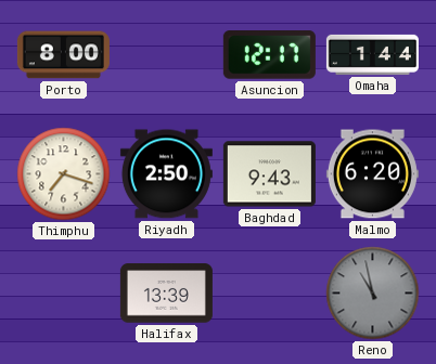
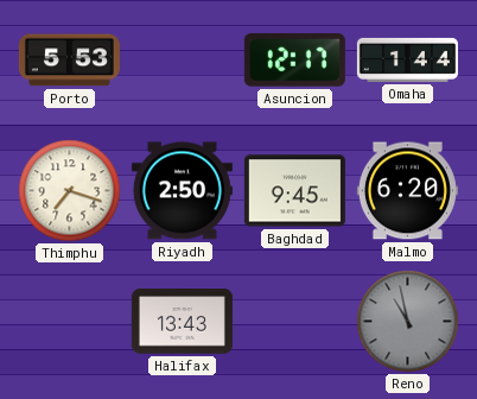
Porto: 8:00 -> 5:53 (69, 61)
Baghdad: 9:43 -> 9:45 (294, 191)
Halifax: 13:39 -> 13:43 (182, 322)
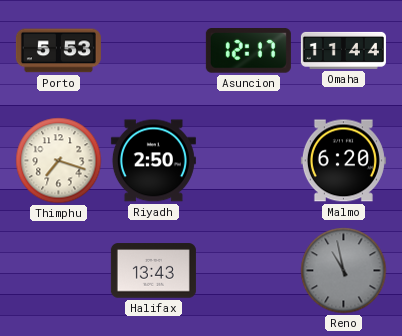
Omaha: 1:44 -> 11:44 (343, 50)
Baghdad: 9:45 -> none (294, 191)
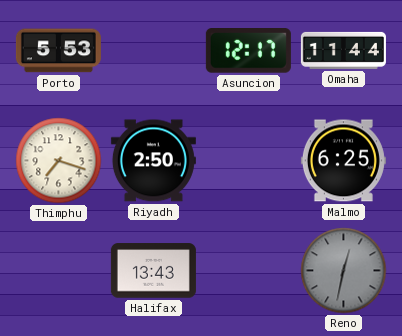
Malmo: 6:20 -> 6:25 (343, 161)
Reno: 10:58 -> 12:32 (344, 271)
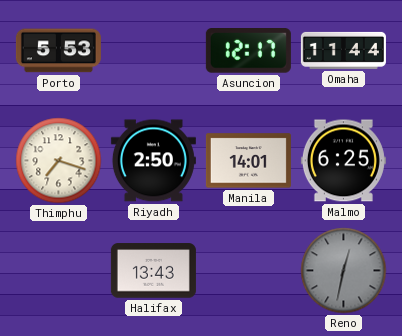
Manila: none -> 14:01 (248, 161)
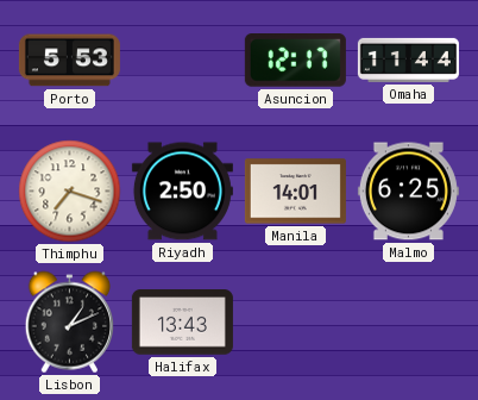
Lisbon: none -> 1:11 (69, 323)
Reno: 12:32 -> none (344, 271)
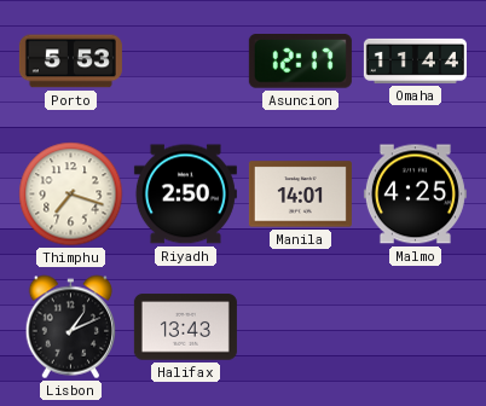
Malmo: 6:25 -> 4:25 (415, 195)
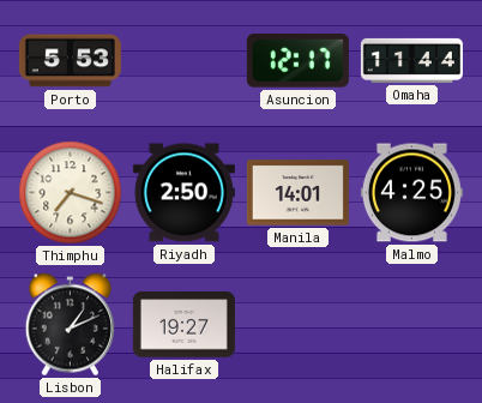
Halifax: 13:43 -> 19:27 (183, 325)
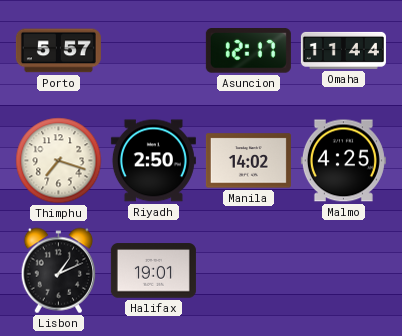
Porto: 5:53 -> 5:57 (58, 51)
Manila: 14:01 -> 14:02 (248, 161)
Halifax: 19:27 -> 19:01 (153, 271)
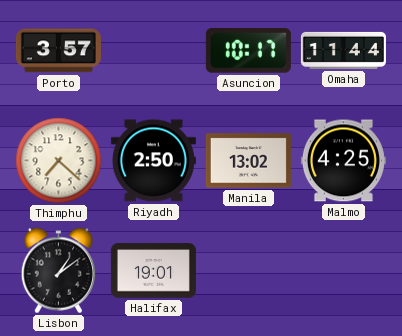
Porto: 5:57 -> 3:57 (58, 51)
Asuncion: 12:17 -> 10:17 (248, 51)
Thimphu: 7:18 -> 7:22 (59, 161)
Manila: 14:02 -> 13:02 (248, 161)
Lisbon: 1:11 -> 1:09 (58, 271)
